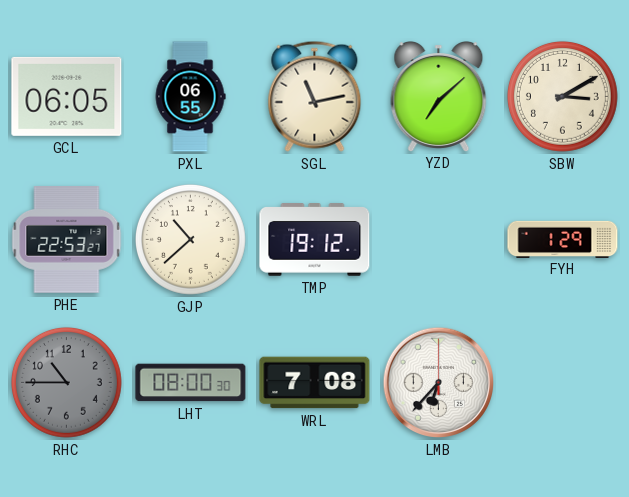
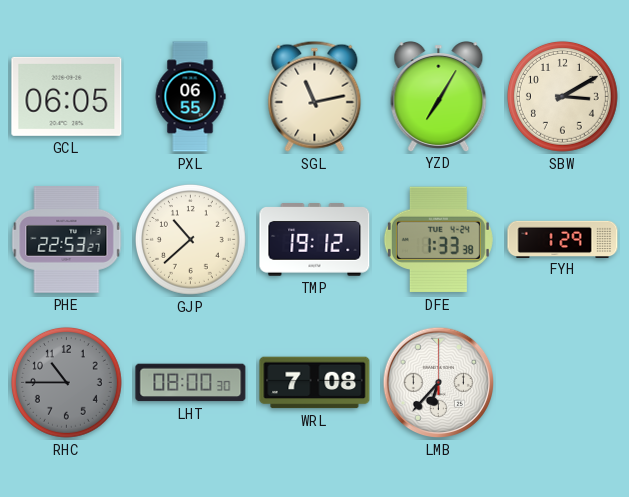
YZD: 7:08 -> 7:05 (439, 97)
DFE: none -> 1:33 (438, 240)
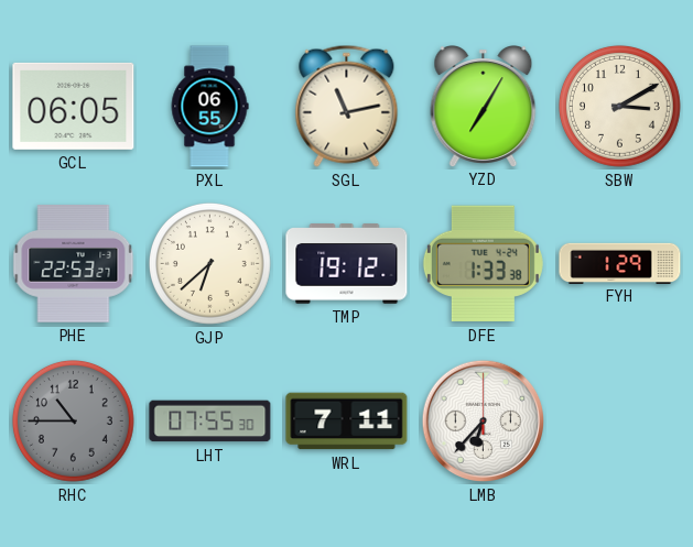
GJP: 10:38 -> 6:38 (209, 263)
LHT: 08:00 -> 07:55 (210, 422)
WRL: 7:08 -> 7:11 (347, 422)
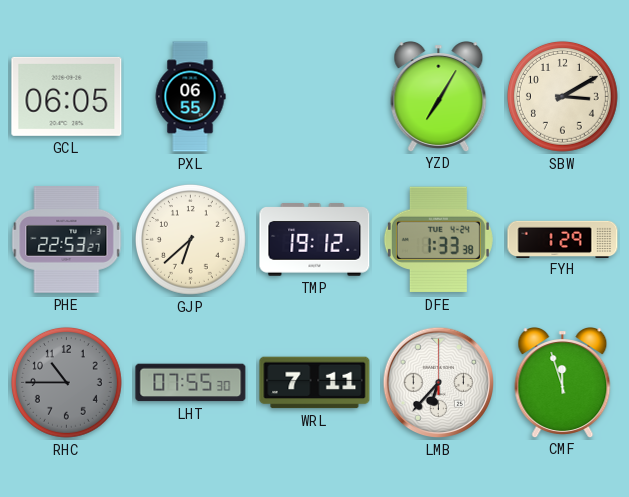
SGL: 11:13 -> none (347, 106)
CMF: none -> 11:57 (563, 383)
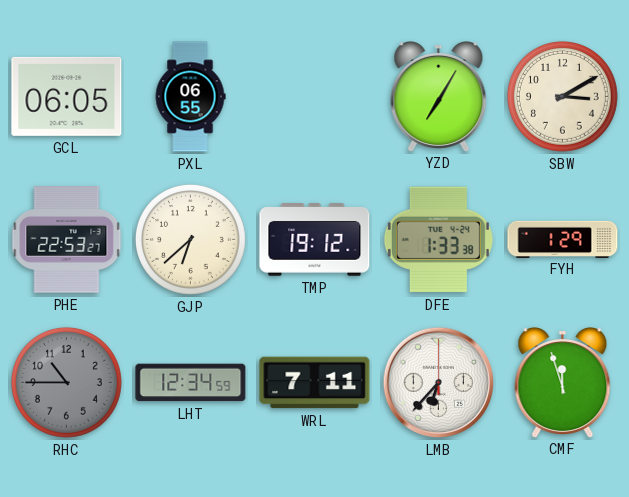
LHT: 07:55 -> 12:34 (191, 383)
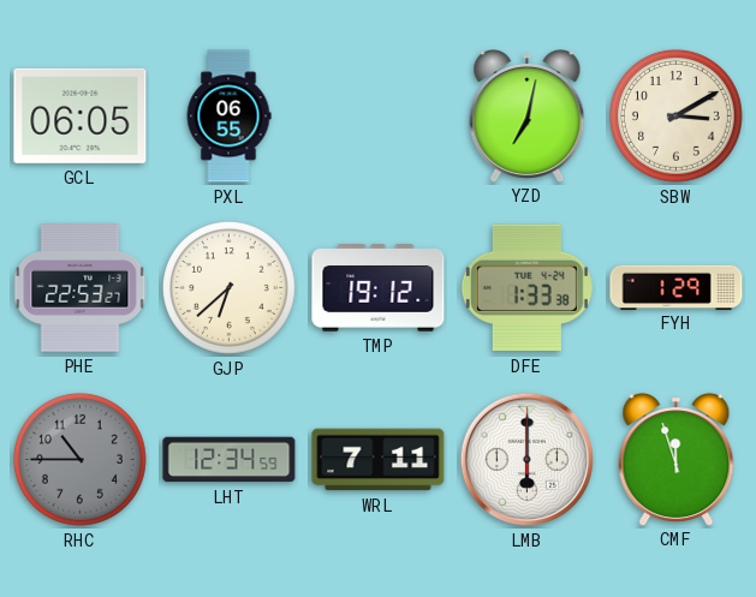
YZD: 7:05 -> 7:02 (528, 117)
LMB: 6:37 -> 6:00 (528, 460)
